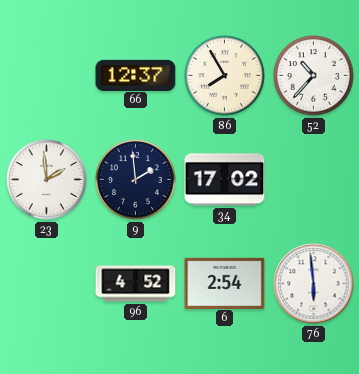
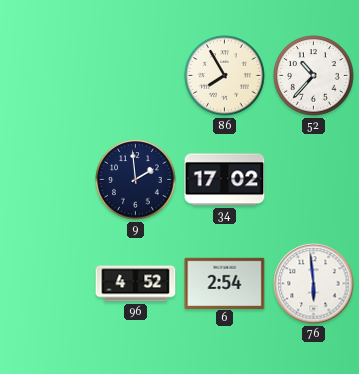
66: 12:37 -> none (136, 75)
23: 1:59 -> none (47, 180)
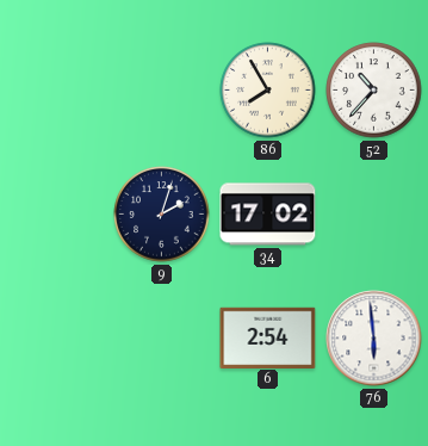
9: 1:59 -> 2:03 (162, 215)
96: 4:52 -> none (136, 284)
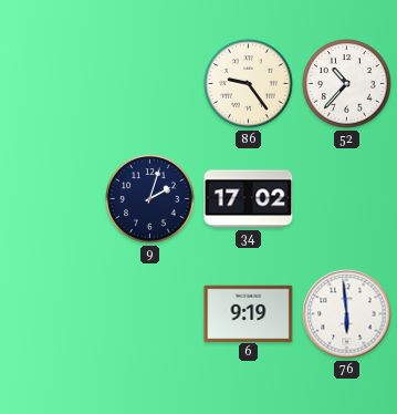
86: 7:55 -> 9:24 (249, 84)
6: 2:54 -> 9:19 (249, 313)
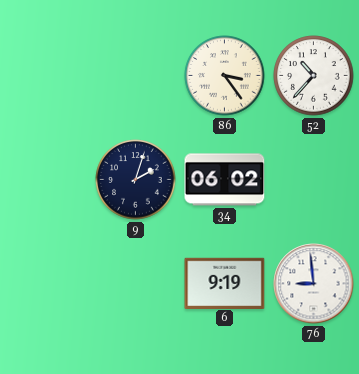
86: 9:24 -> 3:24 (225, 76)
34: 17:02 -> 06:02 (225, 180)
76: 5:59 -> 8:59 (314, 284)
